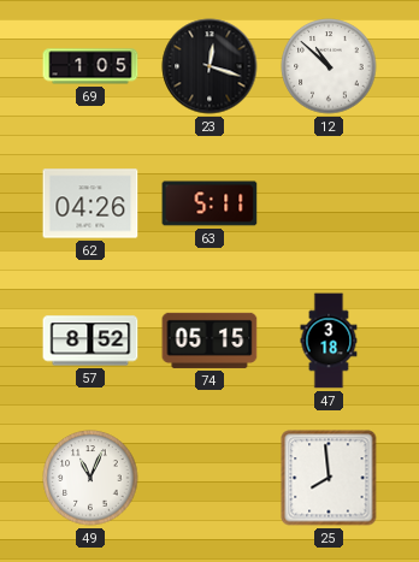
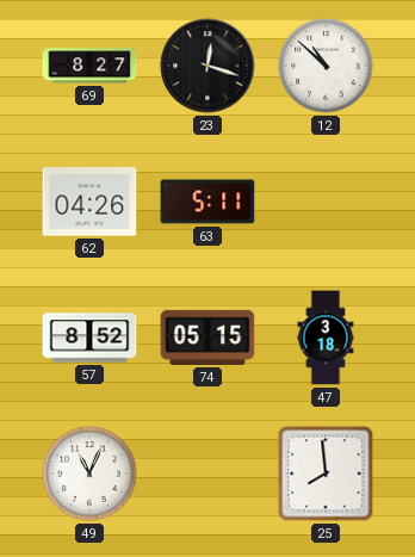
69: 1:05 -> 8:27 (89, 66)
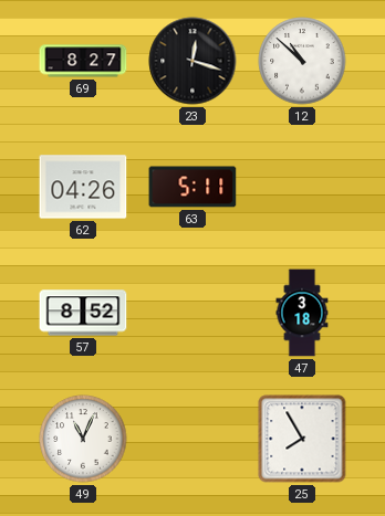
74: 05:15 -> none (207, 338)
25: 7:59 -> 7:55 (302, 439)
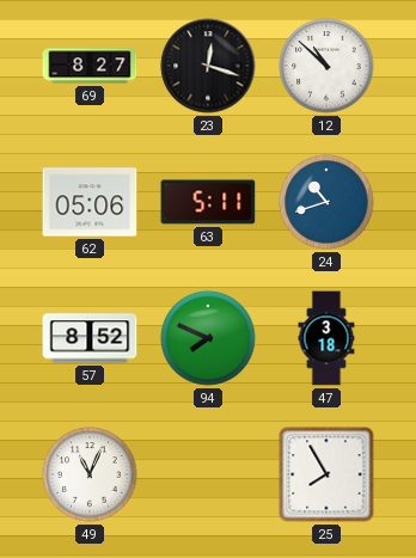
62: 04:26 -> 05:06 (90, 202)
24: none -> 10:42 (326, 202)
94: none -> 7:49 (208, 338)
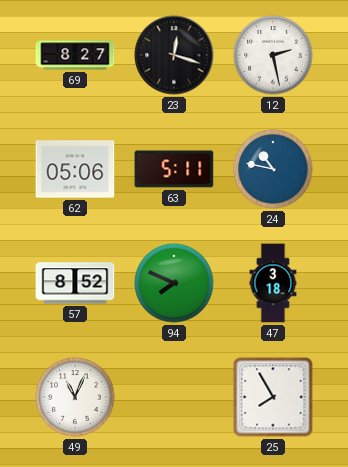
12: 10:52 -> 2:28 (273, 55)
24: 10:42 -> 10:47 (273, 169)
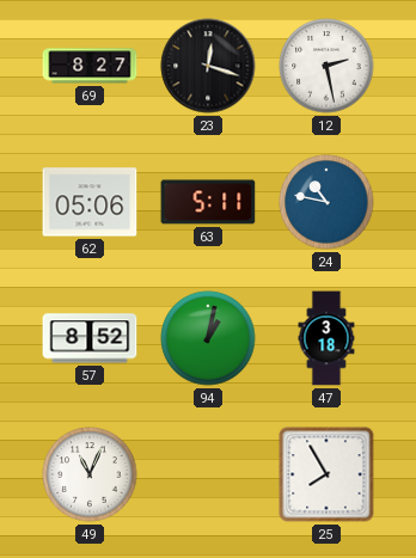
94: 7:49 -> 1:02 (208, 338)
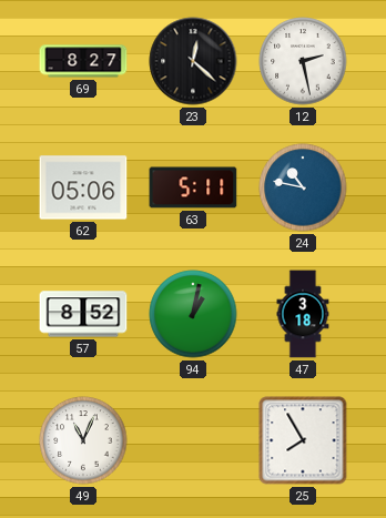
23: 12:18 -> 12:22 (193, 61)
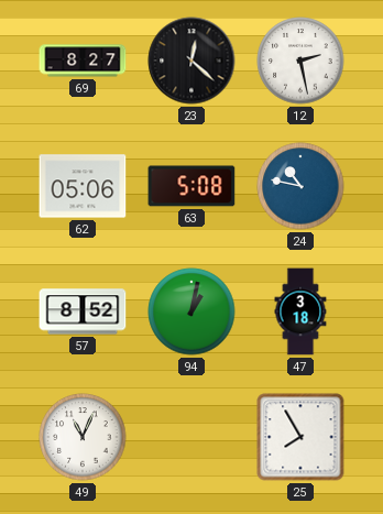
63: 5:11 -> 5:08 (191, 186)
